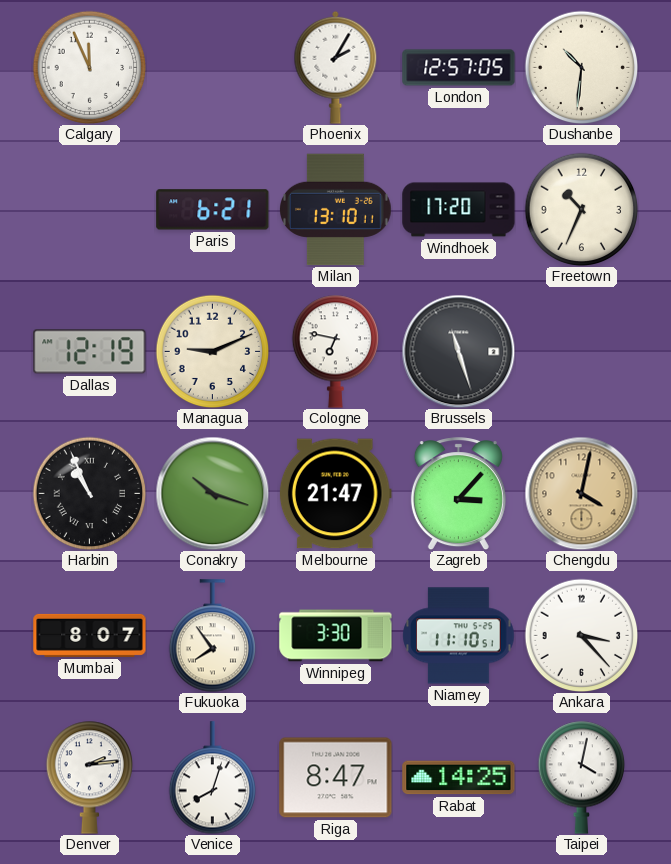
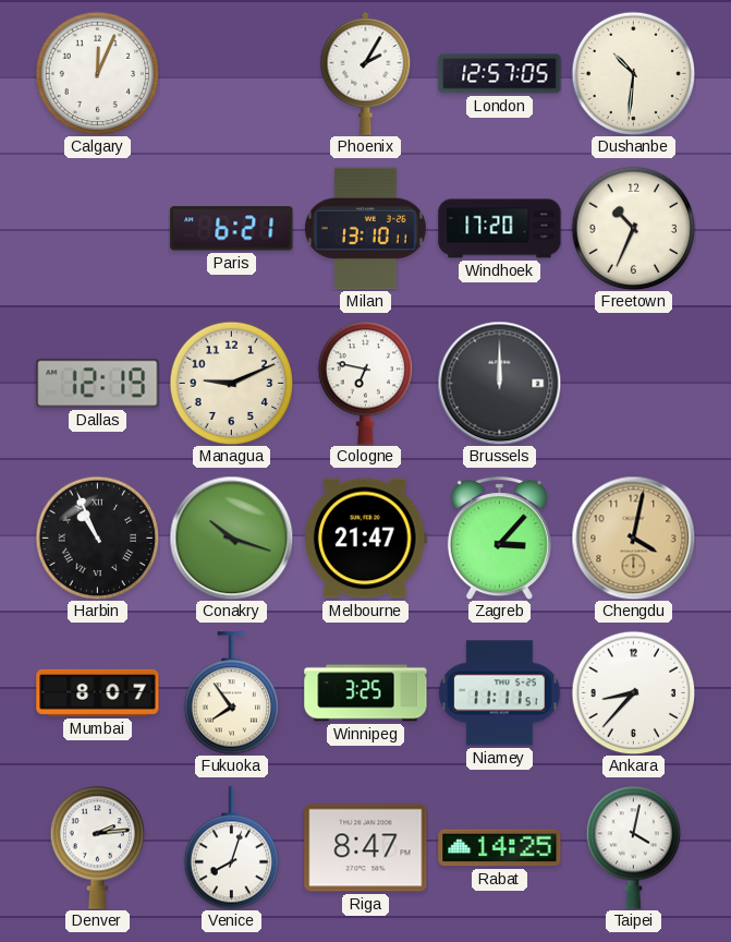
Calgary: 11:56 -> 12:04 (97, 73)
Brussels: 11:27 -> 12:00 (499, 383)
Winnipeg: 3:30 -> 3:25 (366, 693)
Niamey: 11:10 -> 11:11 (500, 693)
Ankara: 3:23 -> 8:37 (633, 692)
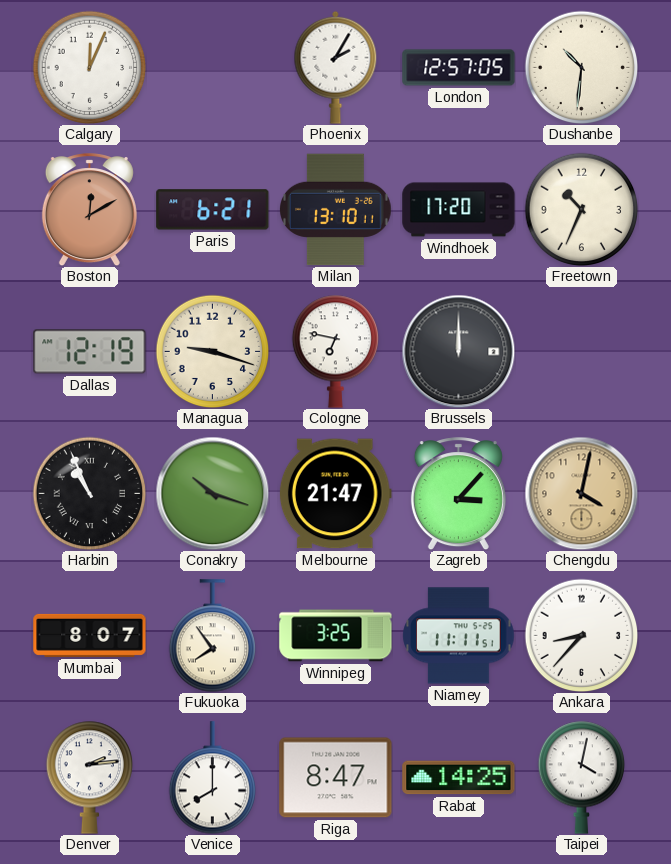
Boston: none -> 12:10 (89, 210)
Managua: 9:11 -> 9:18 (212, 351)
Venice: 8:03 -> 8:00 (212, 778)
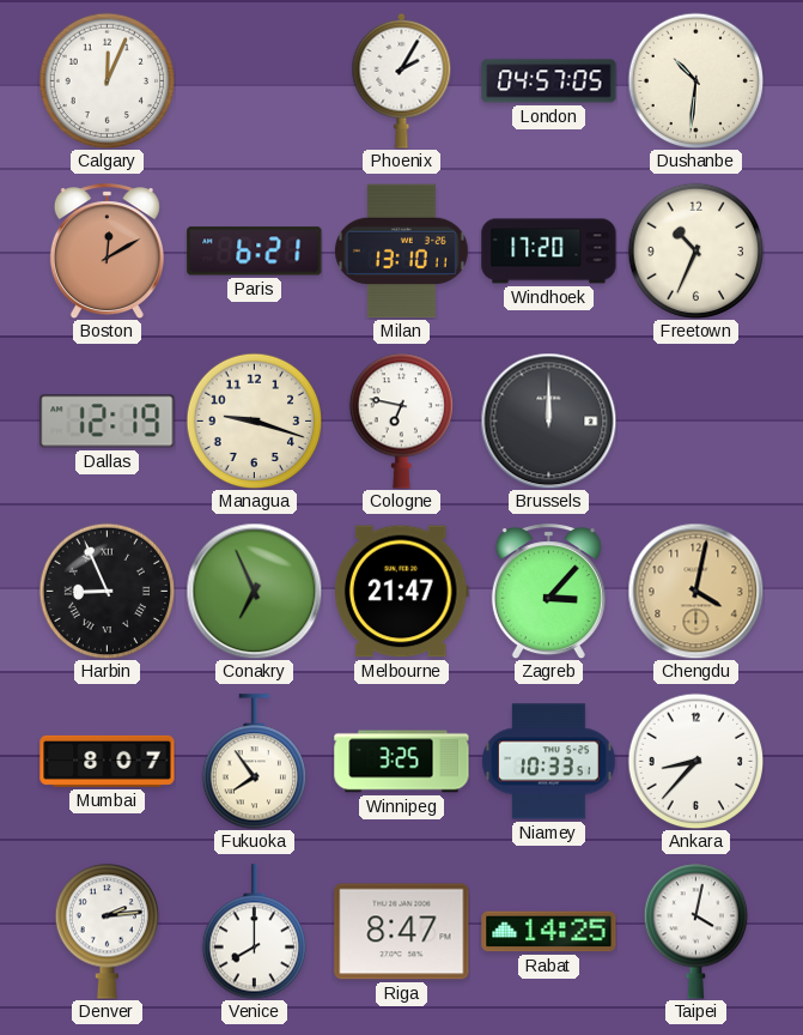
London: 12:57 -> 04:57 (549, 81)
Harbin: 10:56 -> 8:56 (107, 591)
Conakry: 10:18 -> 6:56 (254, 591)
Niamey: 11:11 -> 10:33 (549, 762)
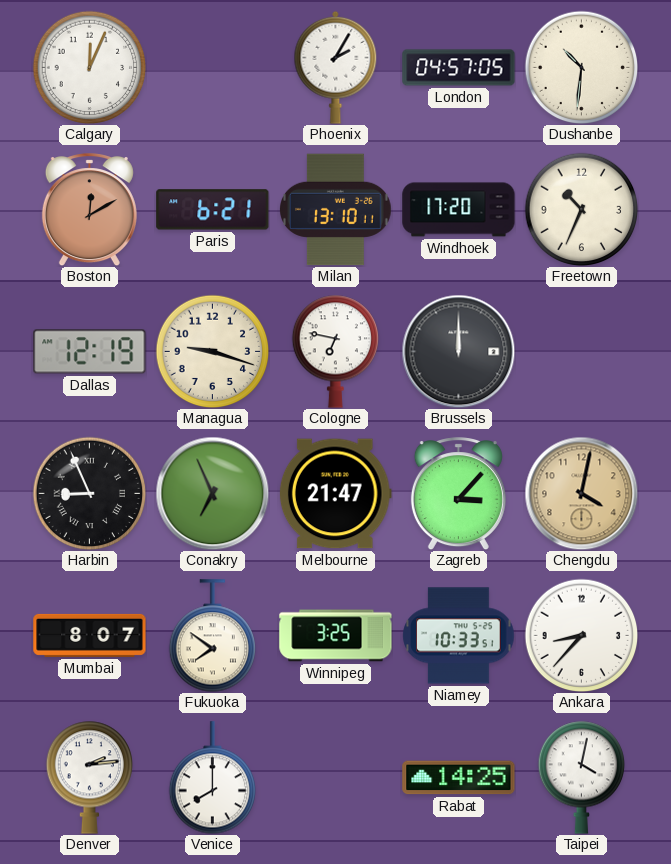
Fukuoka: 7:54 -> 7:51 (212, 636)
Riga: 8:47 -> none (402, 932)
